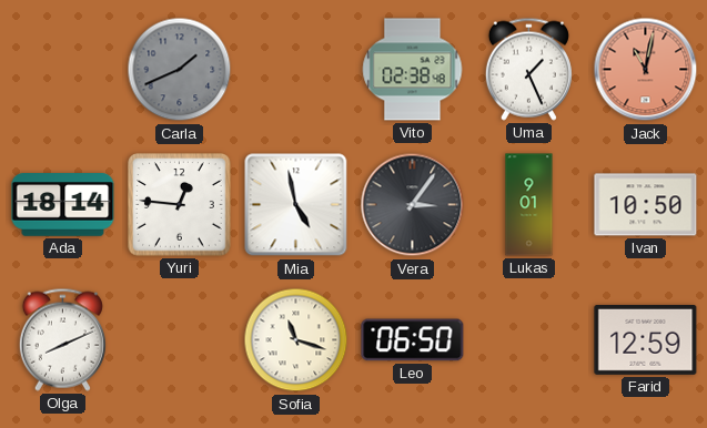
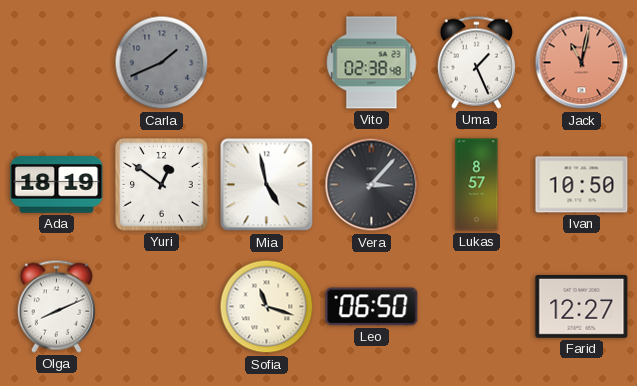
Ada: 18:14 -> 18:19 (57, 185)
Yuri: 12:46 -> 12:51 (162, 185)
Vera: 3:06 -> 3:07 (372, 185)
Lukas: 9:01 -> 8:57 (477, 185)
Farid: 12:59 -> 12:27 (582, 306)
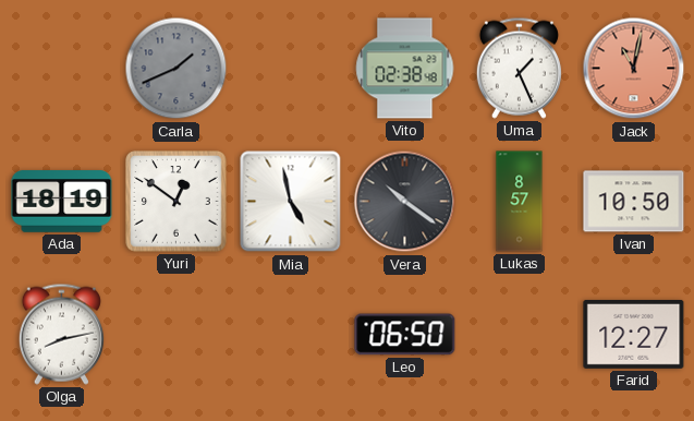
Vera: 3:07 -> 10:21 (405, 202)
Olga: 8:11 -> 8:13 (61, 334)
Sofia: 11:18 -> none (267, 307)
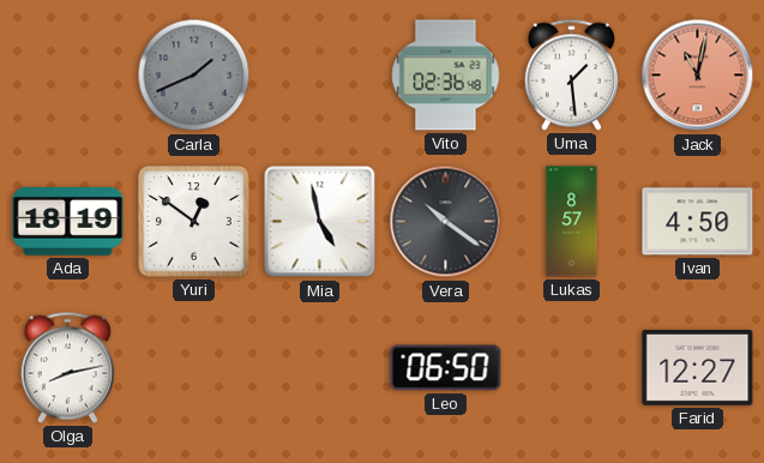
Vito: 02:38 -> 02:36 (446, 76)
Uma: 1:26 -> 1:29 (571, 74)
Ivan: 10:50 -> 4:50 (698, 222)
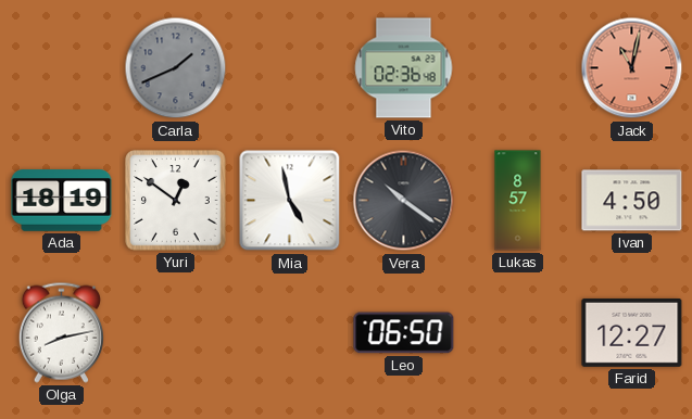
Uma: 1:29 -> none (571, 74)
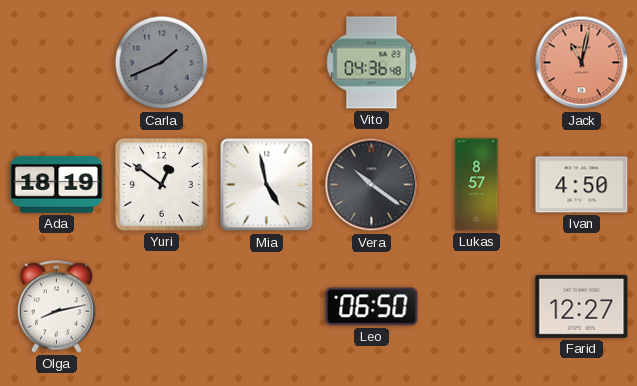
Vito: 02:36 -> 04:36 (372, 63)
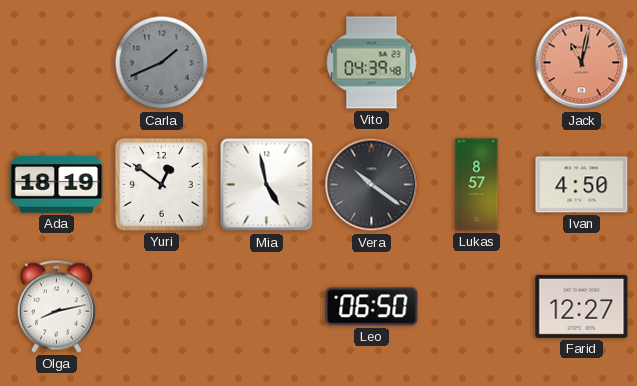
Vito: 04:36 -> 04:39 (372, 63)
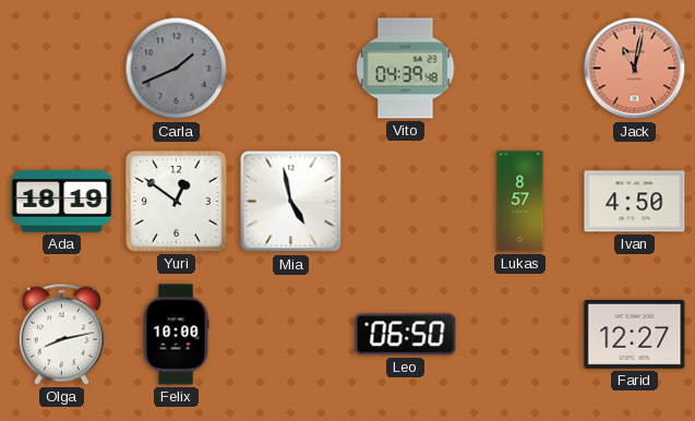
Vera: 10:21 -> none (372, 185)
Felix: none -> 10:00 (176, 335)
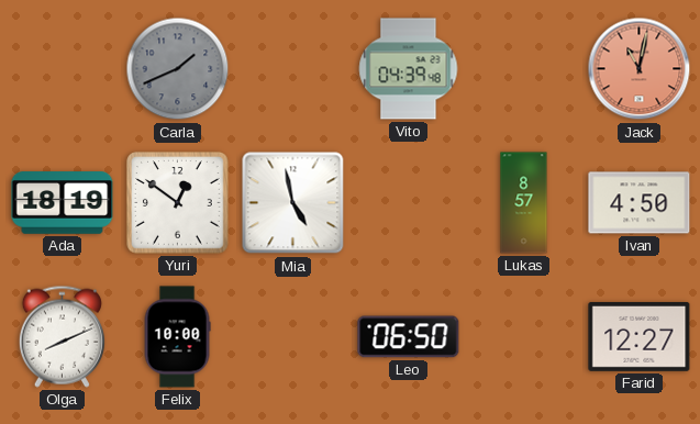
Olga: 8:13 -> 8:11 (62, 336)
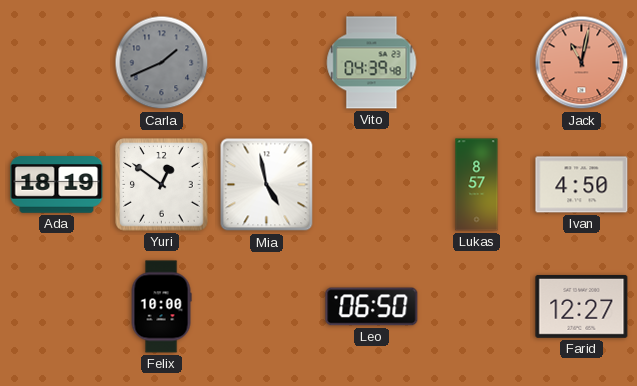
Olga: 8:11 -> none (62, 336)
